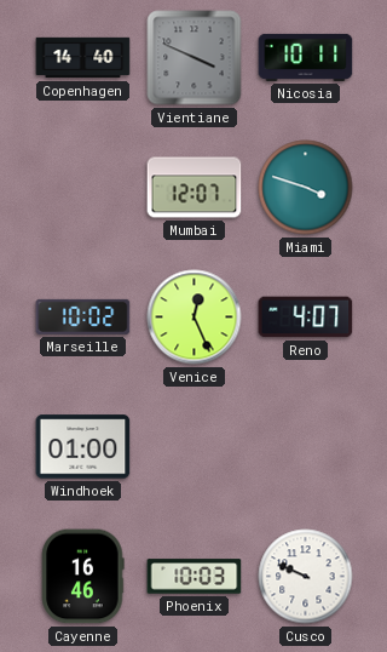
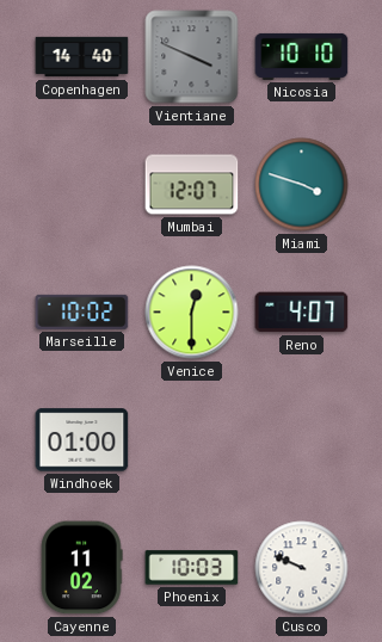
Nicosia: 10:11 -> 10:10 (302, 56)
Venice: 12:26 -> 12:30 (192, 313)
Cayenne: 16:46 -> 11:02 (82, 568)
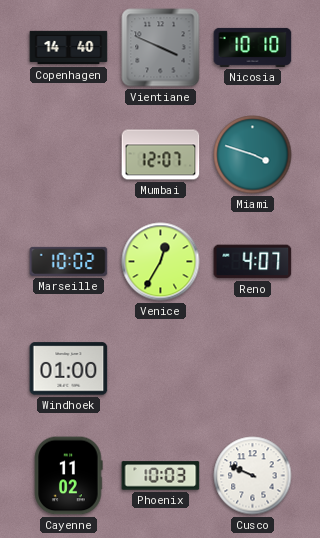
Venice: 12:30 -> 12:35 (161, 262)
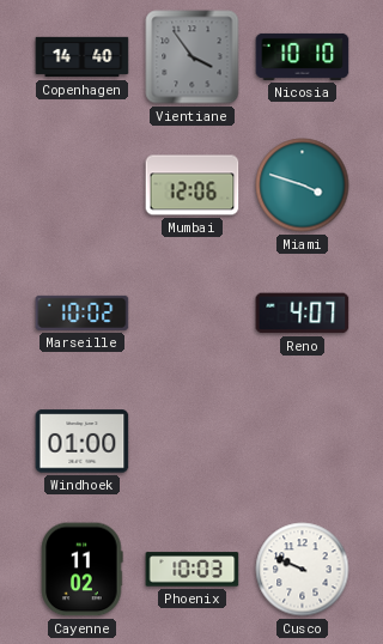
Vientiane: 3:49 -> 3:54 (193, 57)
Mumbai: 12:07 -> 12:06 (193, 186)
Venice: 12:35 -> none (161, 262)
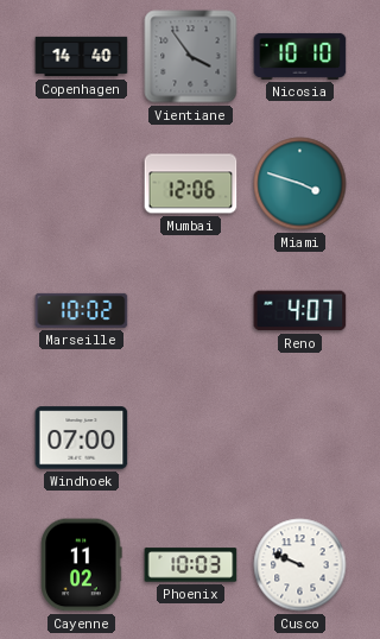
Windhoek: 01:00 -> 07:00 (82, 438)
